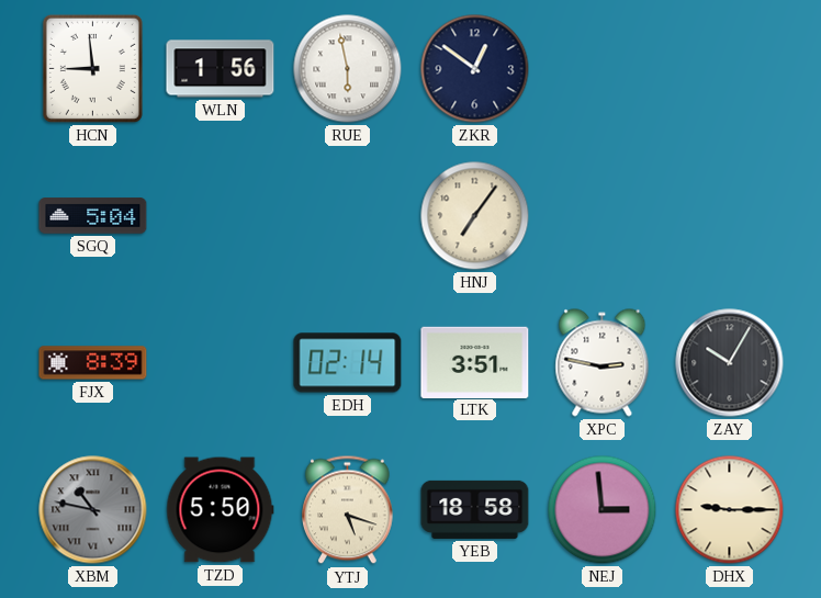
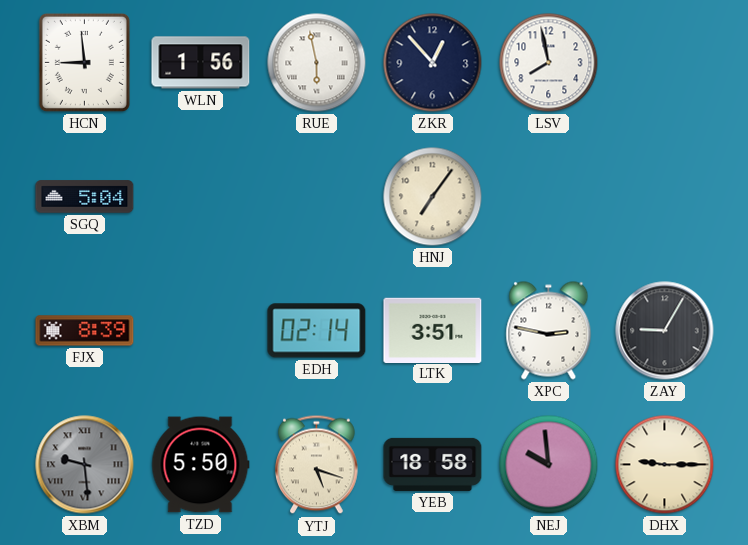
ZKR: 12:51 -> 12:53 (433, 63)
LSV: none -> 7:58 (549, 63)
ZAY: 10:05 -> 9:05 (665, 331)
XBM: 10:47 -> 9:29 (85, 465)
NEJ: 2:59 -> 9:59 (549, 465)
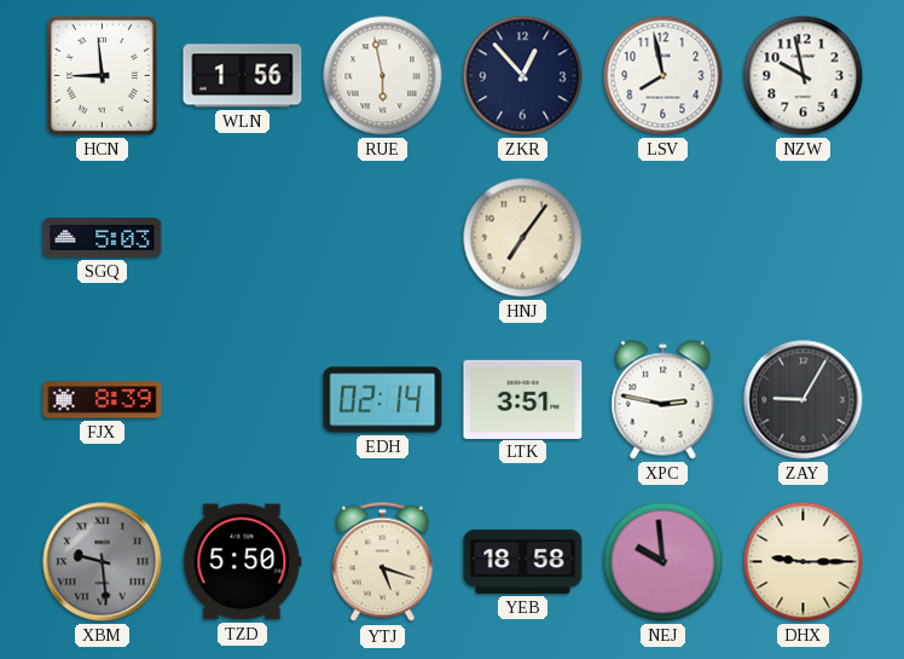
NZW: none -> 9:58 (804, 76)
SGQ: 5:04 -> 5:03 (103, 238)
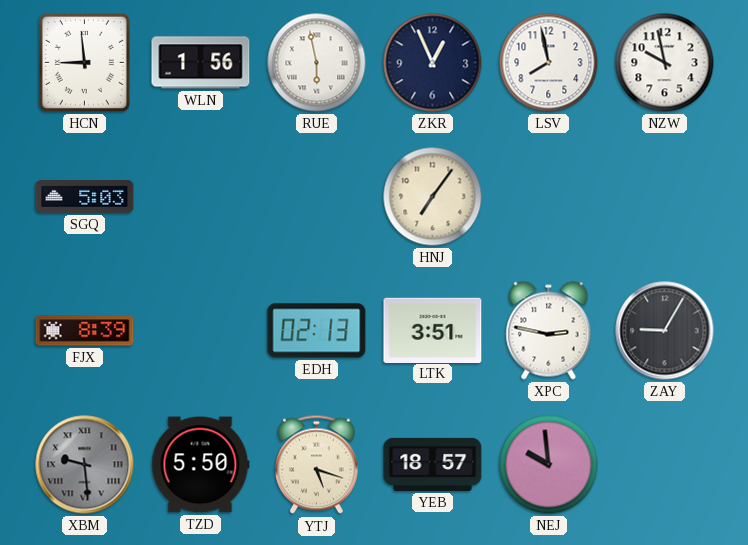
ZKR: 12:53 -> 12:56 (433, 63)
EDH: 02:14 -> 02:13 (317, 331)
YEB: 18:58 -> 18:57 (433, 464)
DHX: 9:15 -> none (804, 562)
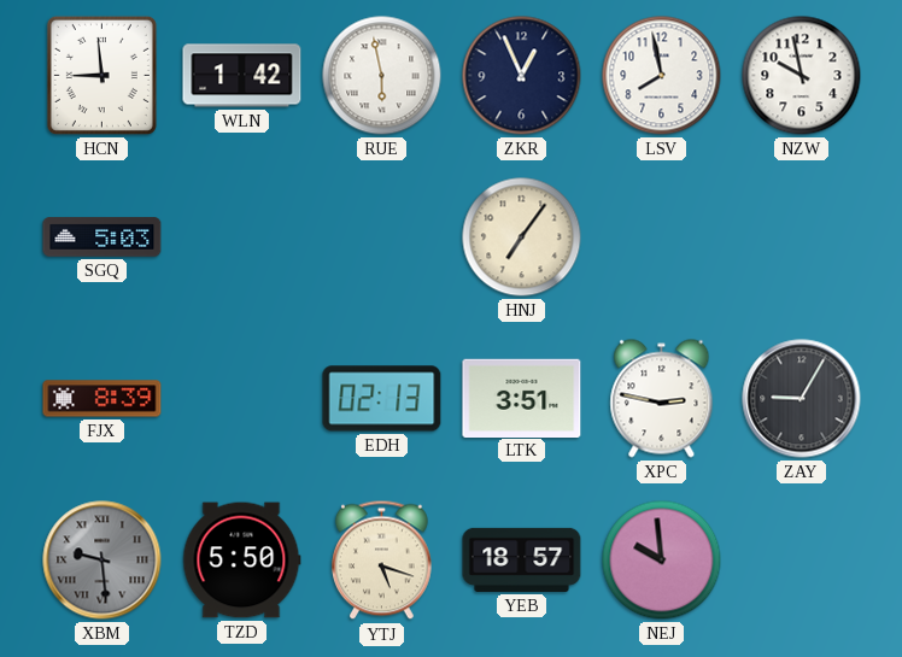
WLN: 1:56 -> 1:42 (242, 76)
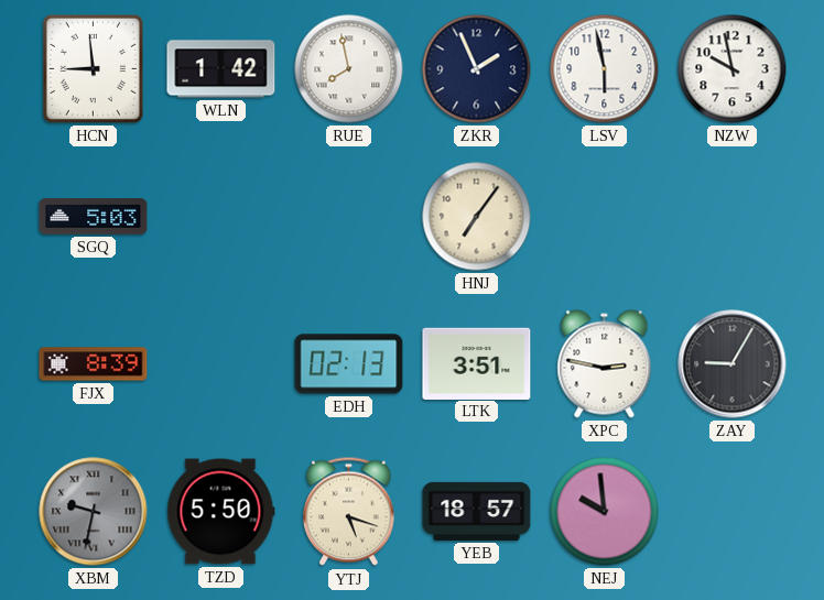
RUE: 5:58 -> 7:58 (349, 69)
ZKR: 12:56 -> 1:56 (477, 69)
LSV: 7:58 -> 5:58 (605, 69)
XBM: 9:29 -> 9:32 (94, 512)
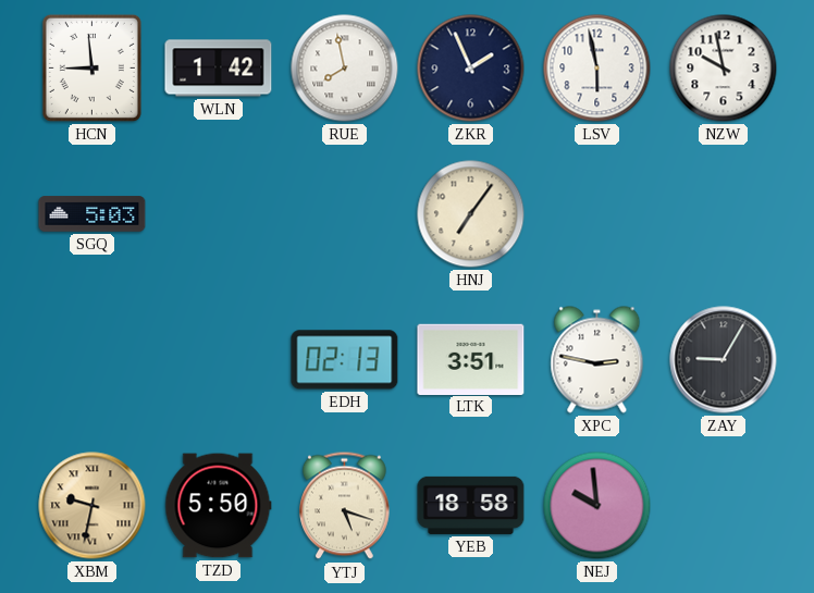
FJX: 8:39 -> none (94, 364)
XBM dial: grey -> champagne (92, 506)
YEB: 18:57 -> 18:58 (471, 505)
